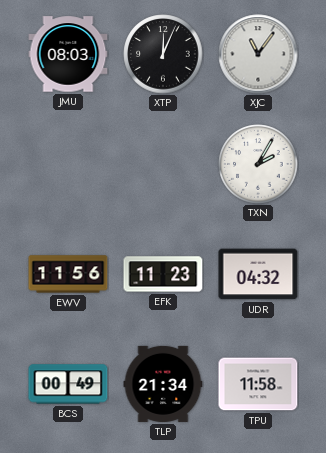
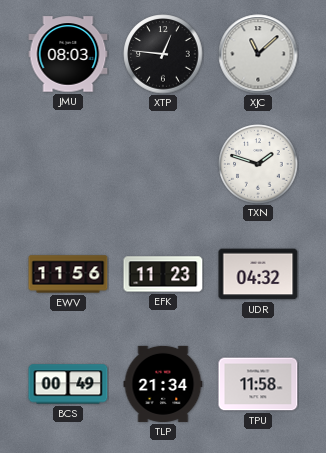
XTP: 12:04 -> 12:46 (163, 54)
XJC: 11:06 -> 11:08 (258, 54)
TXN: 2:05 -> 1:48 (258, 164)
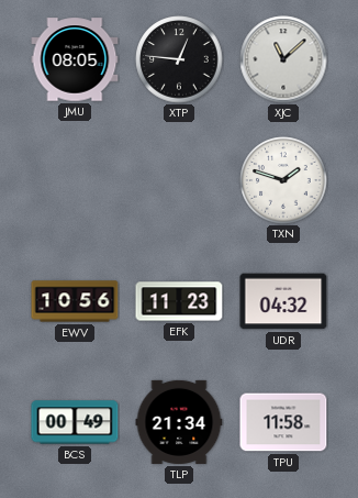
JMU: 08:03 -> 08:05 (75, 59)
EWV: 11:56 -> 10:56 (75, 301)
